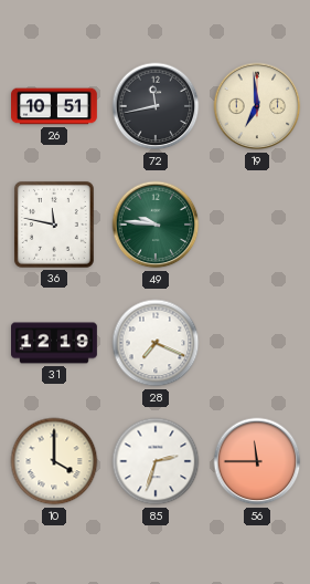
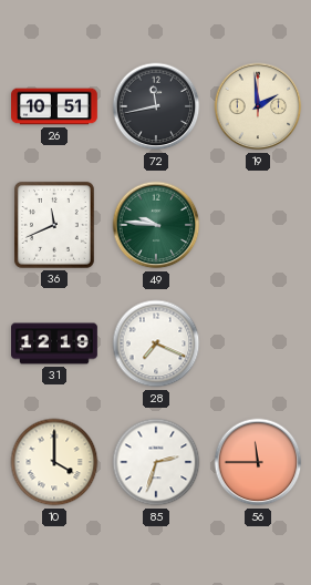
19: 6:59 -> 1:59 (258, 106)
36: 11:47 -> 11:41 (54, 225)
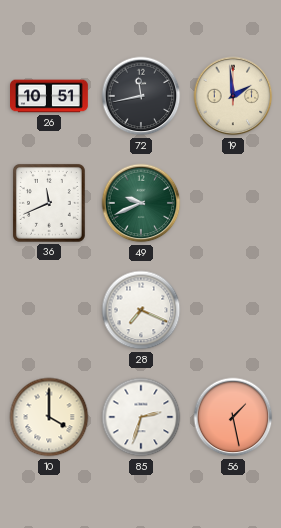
49: 9:46 -> 9:41 (141, 203)
31: 12:19 -> none (55, 343)
56: 11:45 -> 1:28 (233, 417)
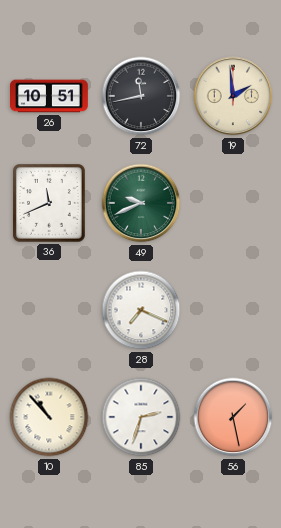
10: 4:00 -> 10:53 (49, 417)
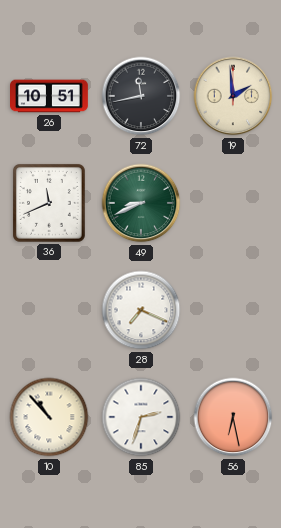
49: 9:41 -> 8:41 (141, 203)
56: 1:28 -> 6:28 (233, 417)
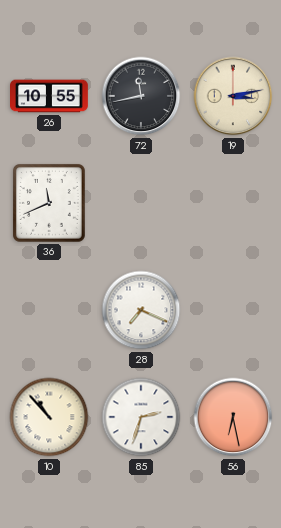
26: 10:51 -> 10:55 (50, 96)
19: 1:59 -> 3:13 (233, 96)
49: 8:41 -> none (141, 203)
